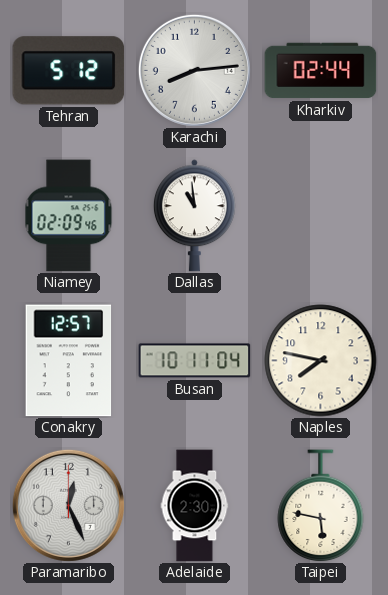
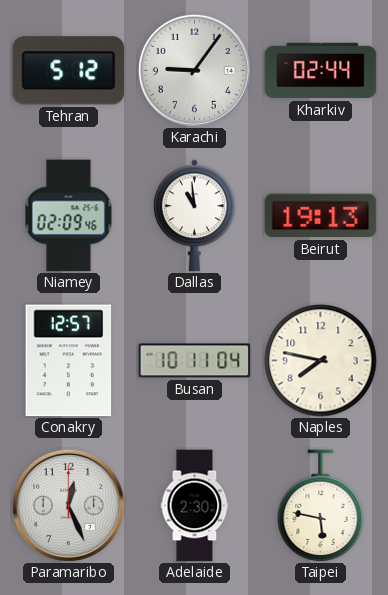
Karachi: 8:14 -> 9:06 (194, 70)
Beirut: none -> 19:13 (321, 216)
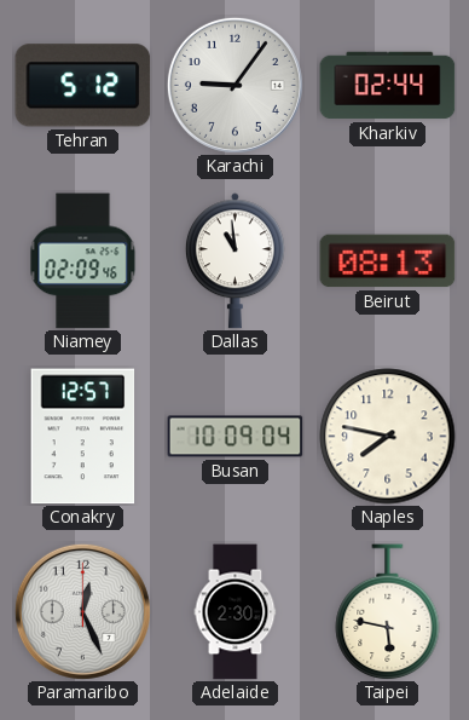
Beirut: 19:13 -> 08:13 (388, 261)
Busan: 10:11 -> 10:09 (236, 437)
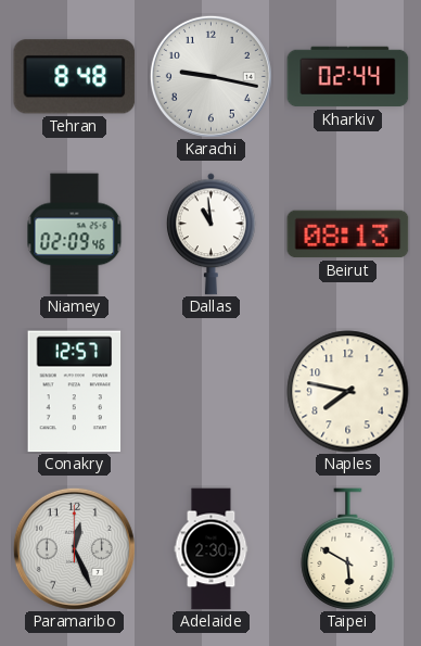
Tehran: 5:12 -> 8:48 (75, 77)
Karachi: 9:06 -> 9:17 (210, 76)
Busan: 10:09 -> none (236, 437)
Taipei: 5:47 -> 5:50 (348, 549)
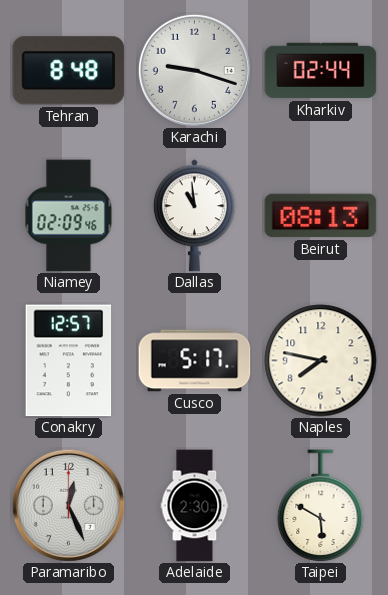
Karachi: 9:17 -> 9:18 (194, 70)
Cusco: none -> 5:17 (195, 361)
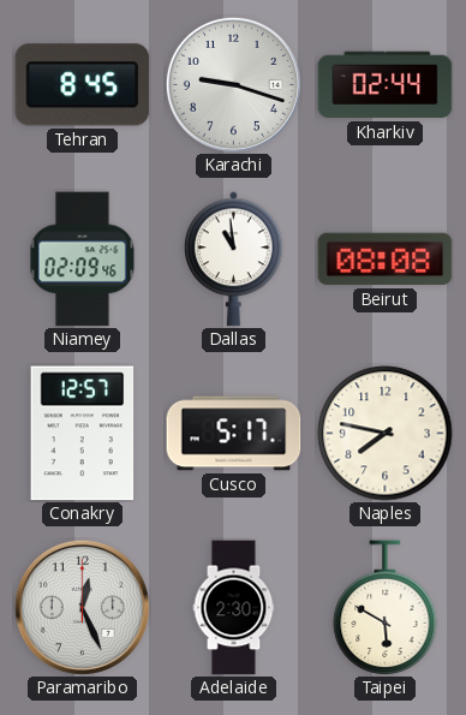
Tehran: 8:48 -> 8:45 (83, 85)
Beirut: 08:13 -> 08:08 (386, 260)
